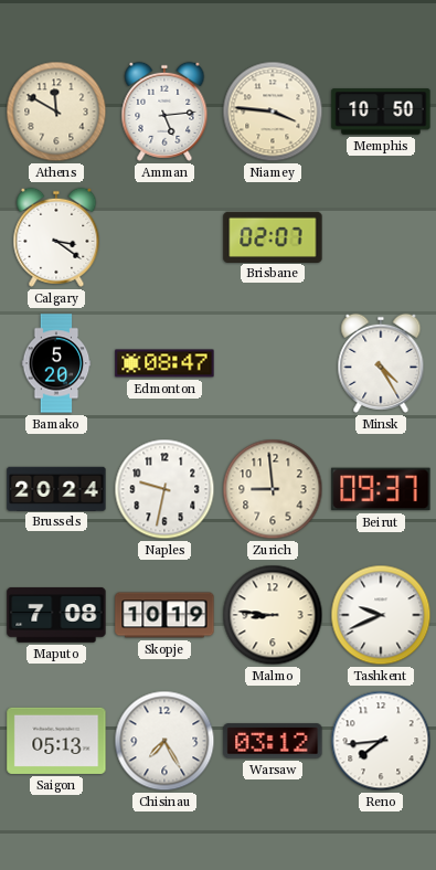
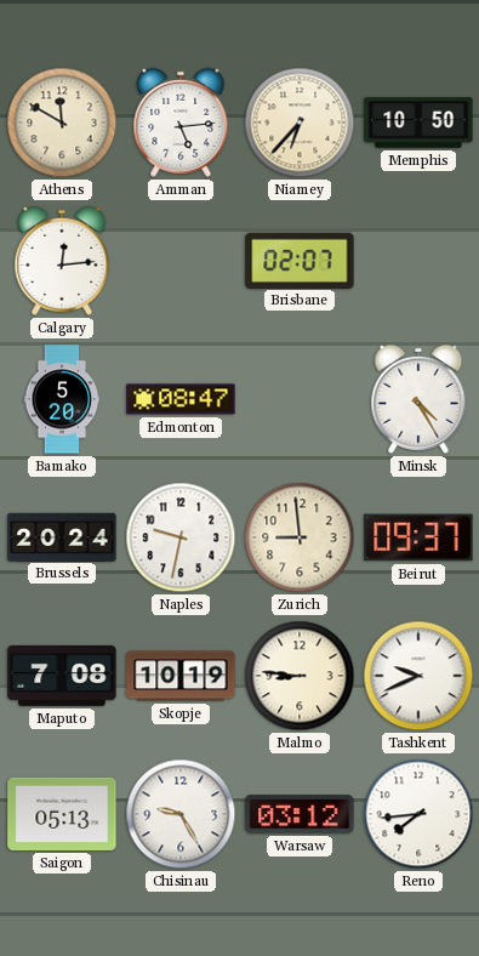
Niamey: 3:46 -> 6:37 (300, 123)
Calgary: 3:21 -> 12:14 (62, 261)
Chisinau: 7:25 -> 9:25 (181, 814)
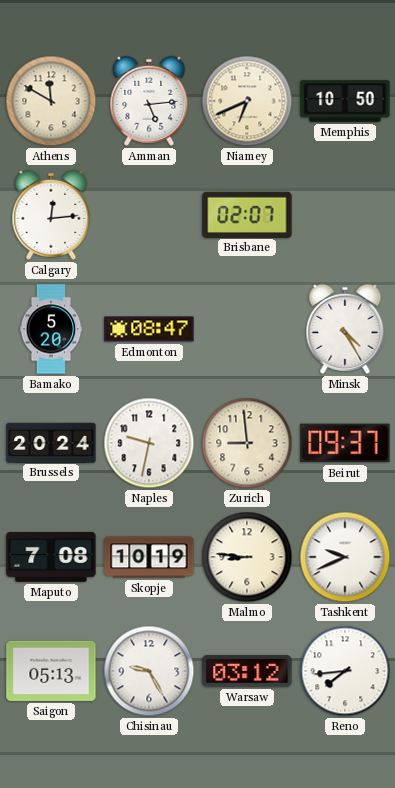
Niamey: 6:37 -> 6:41 (247, 101)
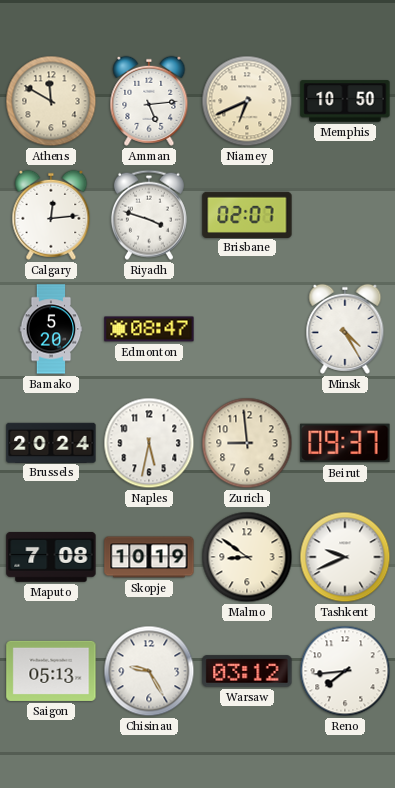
Riyadh: none -> 3:48 (149, 215)
Naples: 9:32 -> 5:32 (149, 443)
Malmo: 8:46 -> 8:51 (247, 557)
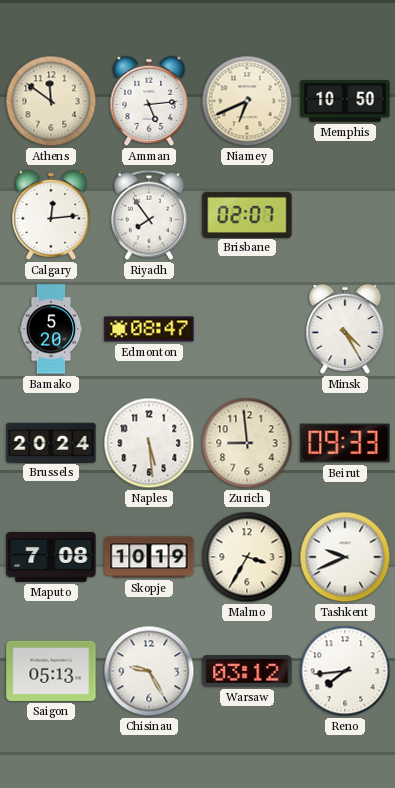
Athens: 11:50 -> 11:51 (51, 101)
Riyadh: 3:48 -> 7:54 (149, 215)
Naples: 5:32 -> 5:29 (149, 443)
Beirut: 09:37 -> 09:33 (345, 443)
Malmo: 8:51 -> 3:35 (247, 557)
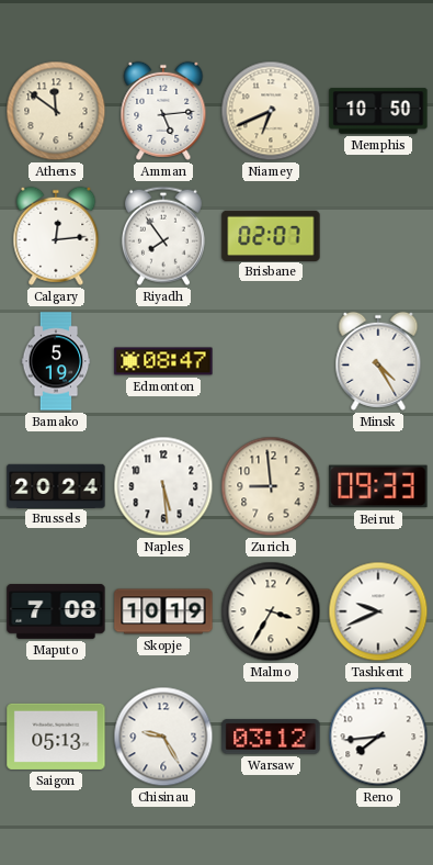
Bamako: 5:20 -> 5:19 (56, 361)
